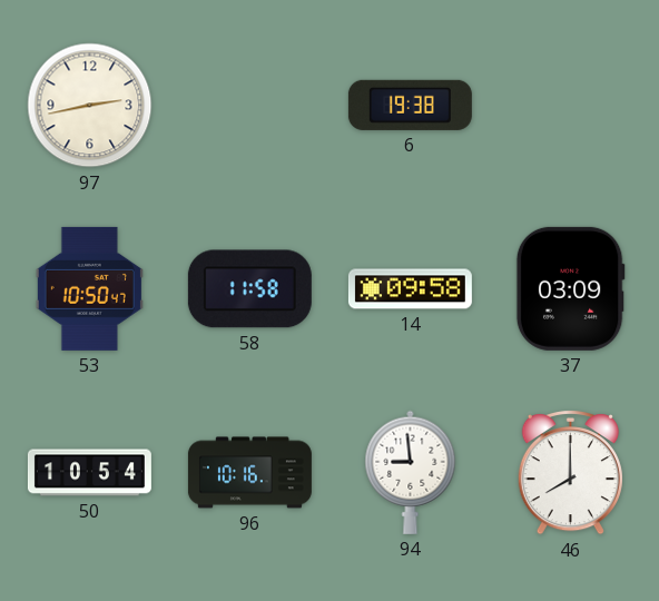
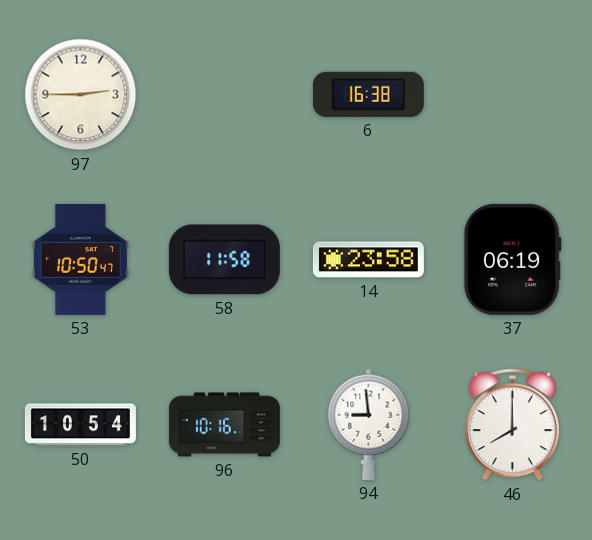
97: 2:43 -> 2:45 (81, 95)
6: 19:38 -> 16:38 (368, 94)
14: 09:58 -> 23:58 (368, 260)
37: 03:09 -> 06:19 (512, 259)
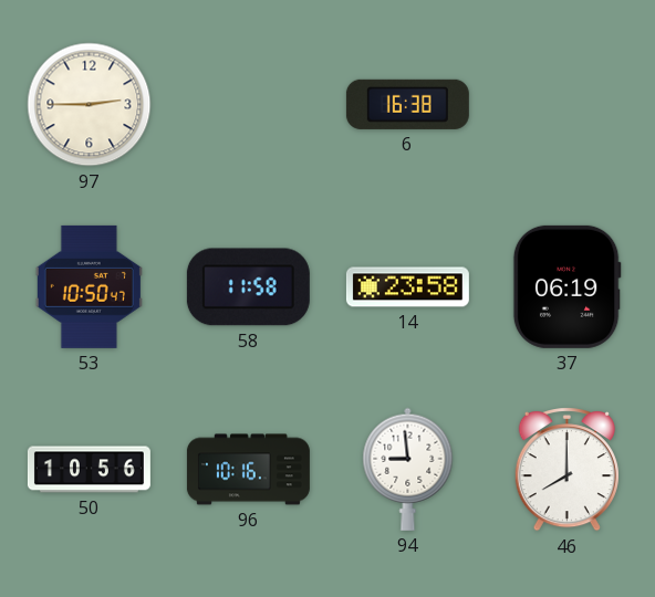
50: 10:54 -> 10:56 (89, 470)
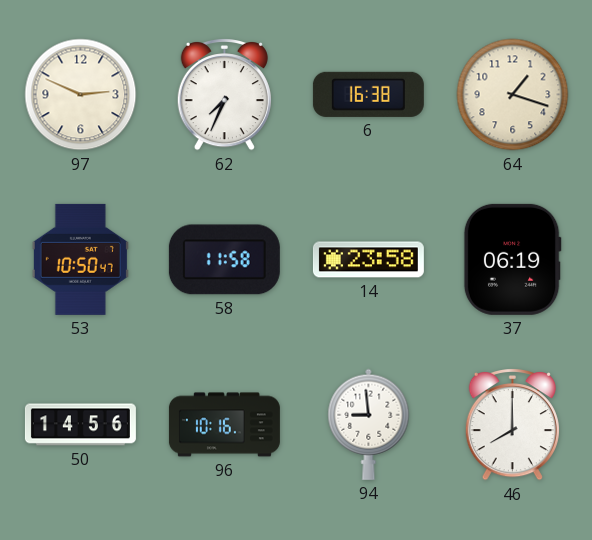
97: 2:45 -> 2:49 (81, 95)
62: none -> 7:34 (224, 95)
64: none -> 1:18 (513, 95)
50: 10:56 -> 14:56 (80, 425)
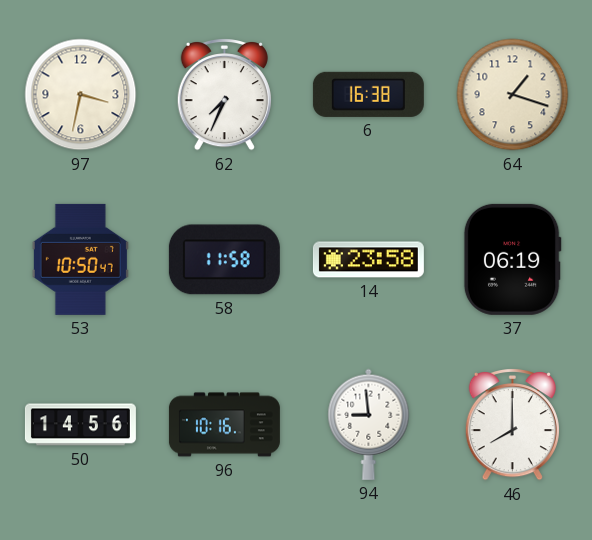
97: 2:49 -> 3:32 (81, 95)
